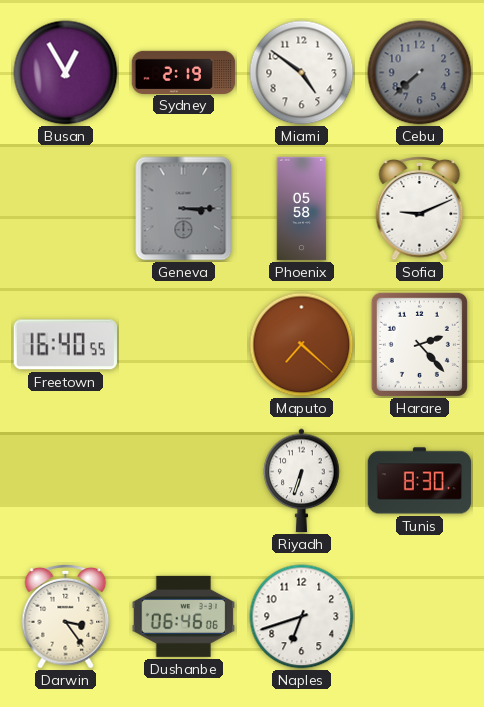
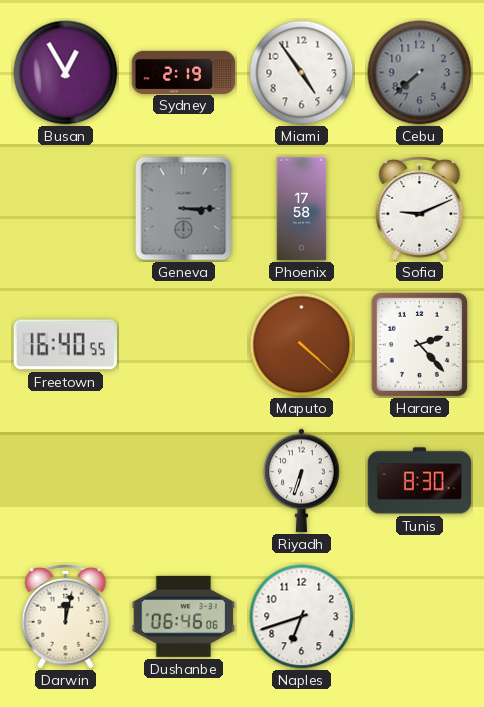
Miami: 4:51 -> 4:54 (302, 73)
Phoenix: 05:58 -> 17:58 (302, 209)
Maputo: 7:22 -> 4:22 (302, 345)
Darwin: 3:24 -> 12:02 (66, 616)
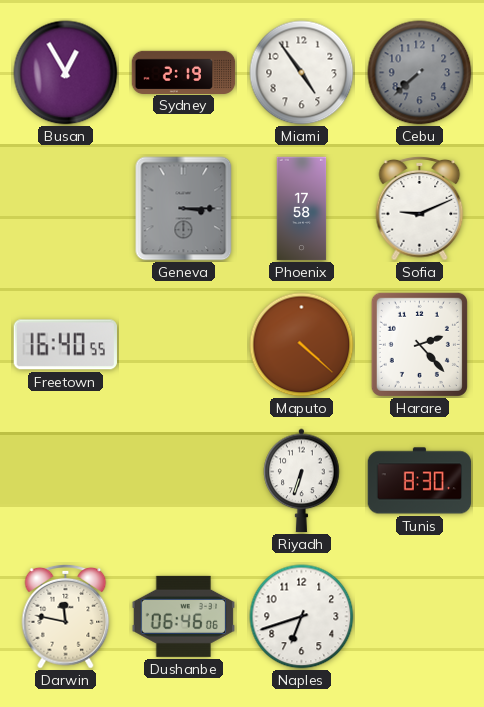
Darwin: 12:02 -> 11:47 (66, 616)
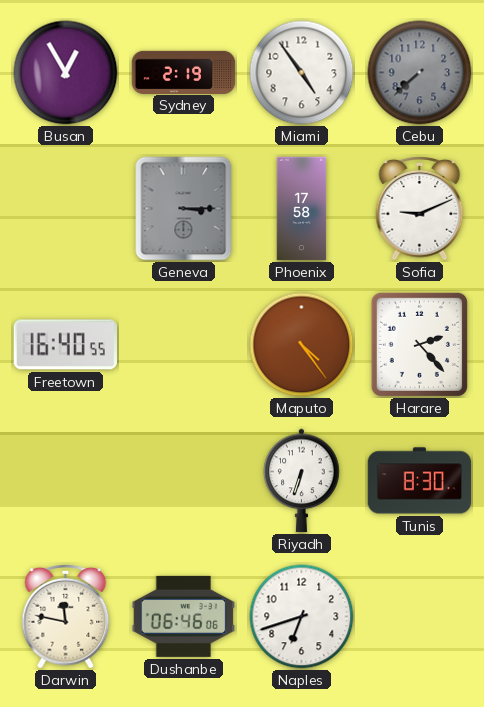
Maputo: 4:22 -> 4:24 (302, 345)
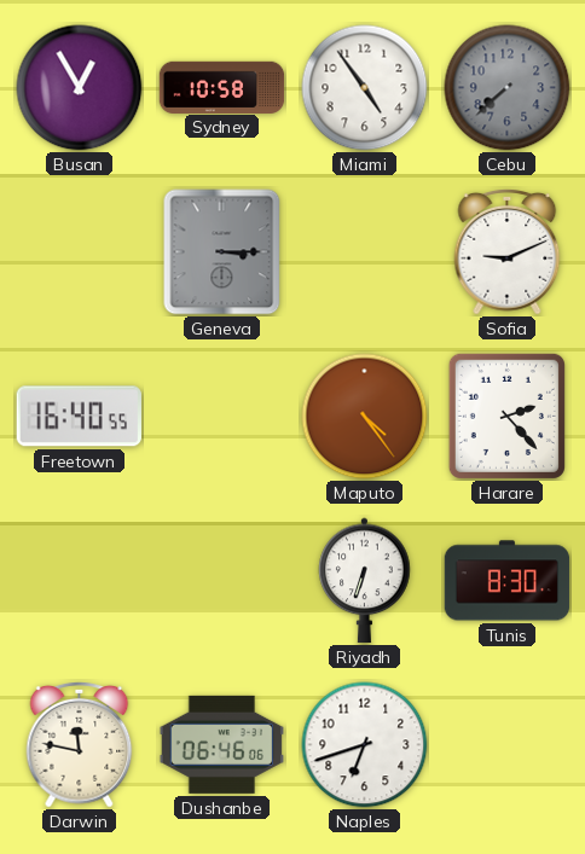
Sydney: 2:19 -> 10:58 (222, 87)
Phoenix: 17:58 -> none (302, 209)
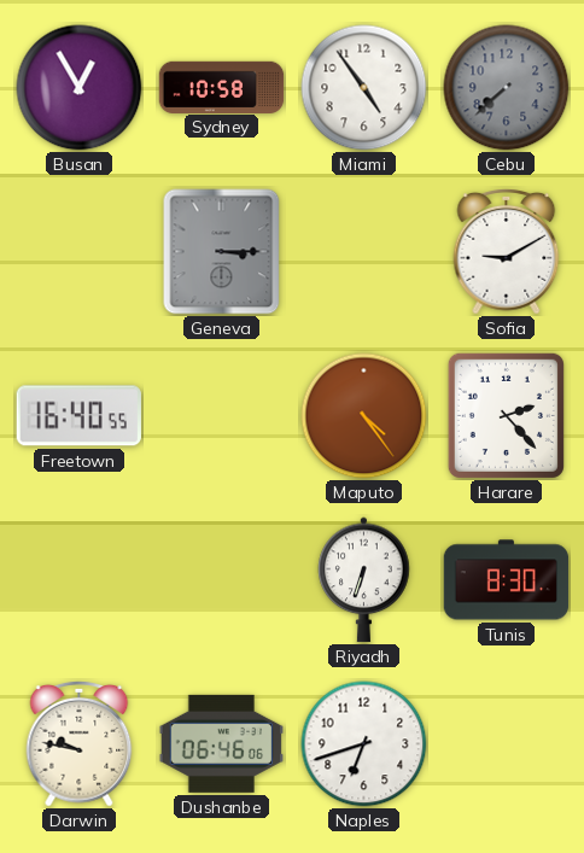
Sofia: 9:11 -> 9:10 (507, 251)
Darwin: 11:47 -> 9:47 (80, 743)
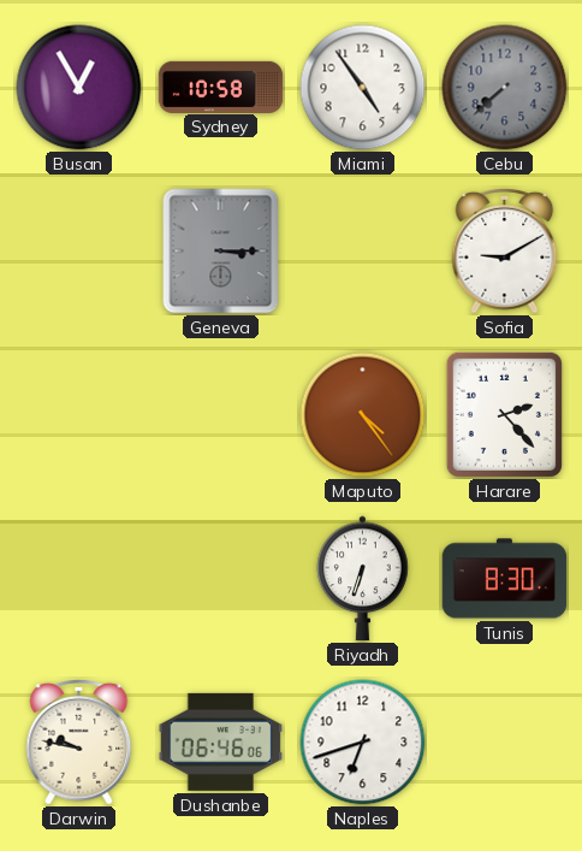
Freetown: 16:40 -> none (78, 416)
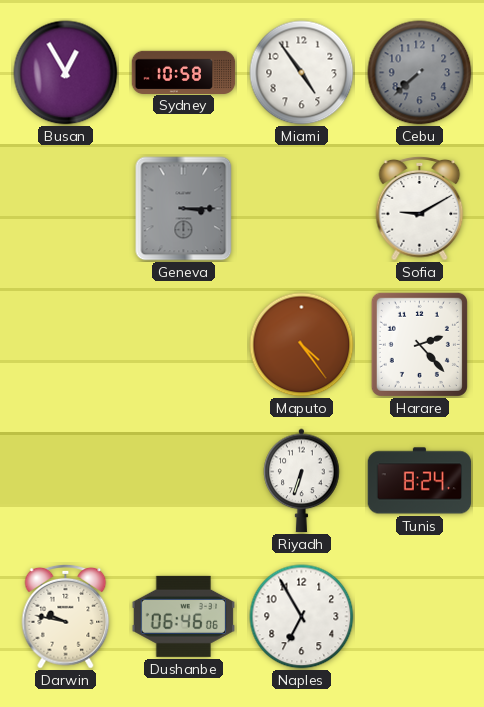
Tunis: 8:30 -> 8:24 (420, 481)
Naples: 6:42 -> 6:55 (302, 617)
